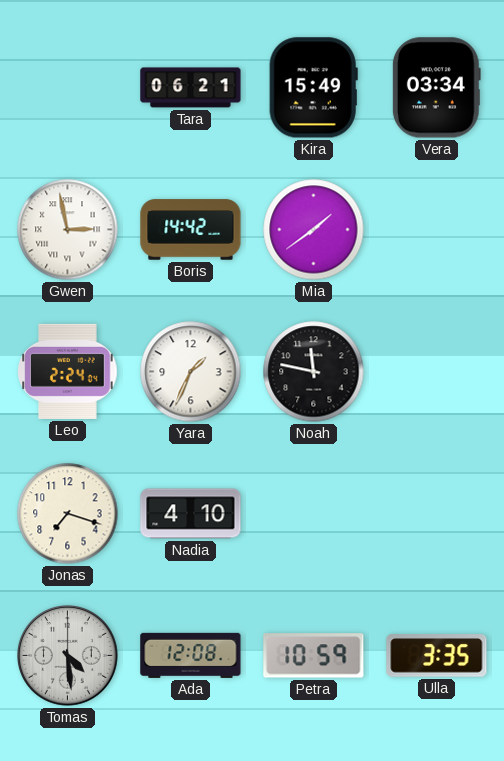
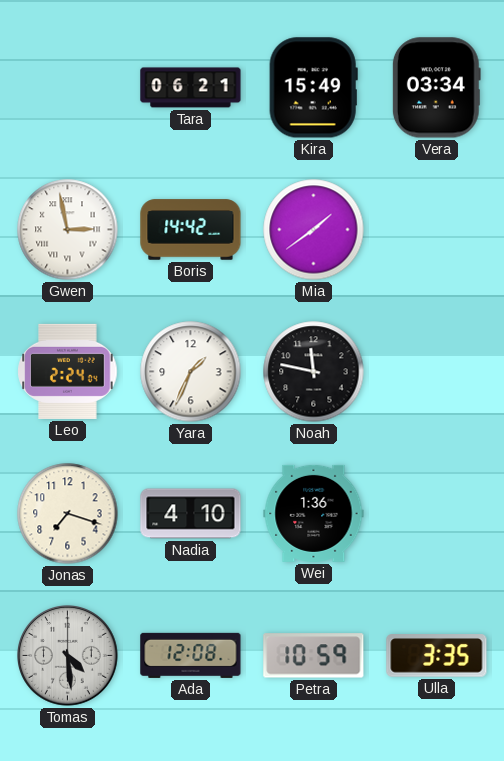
Wei: none -> 1:36 (314, 513)
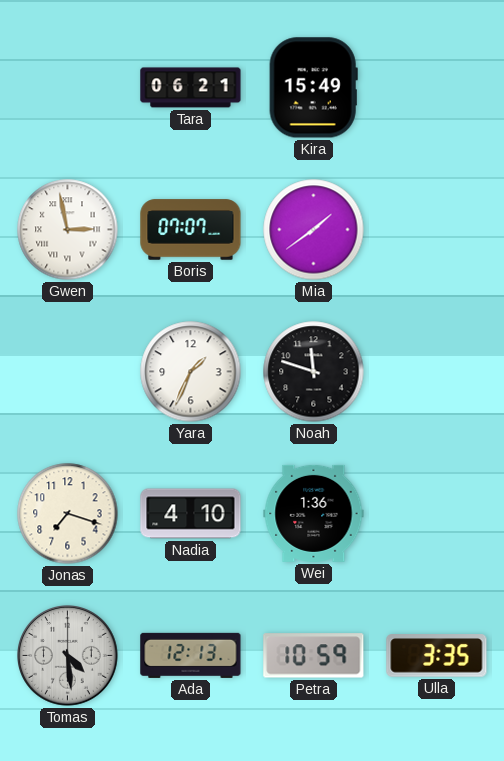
Vera: 03:34 -> none (436, 88)
Boris: 14:42 -> 07:07 (191, 230)
Leo: 2:24 -> none (68, 371)
Noah: 11:47 -> 11:48 (314, 372)
Ada: 12:08 -> 12:13 (191, 655)
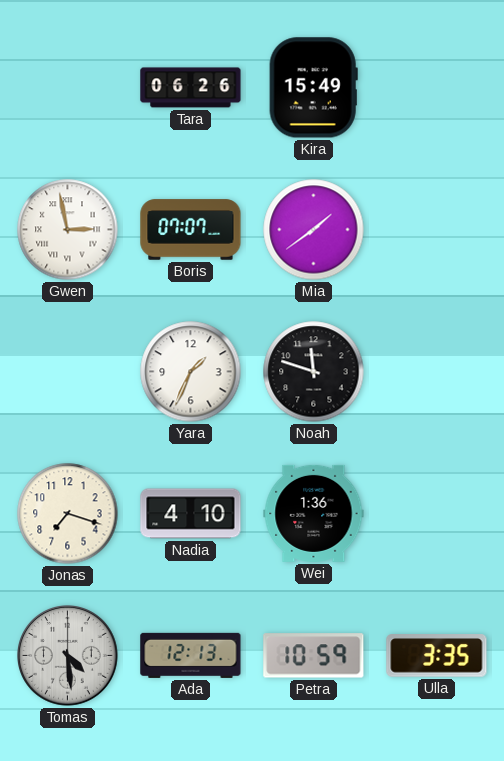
Tara: 06:21 -> 06:26 (191, 88)
